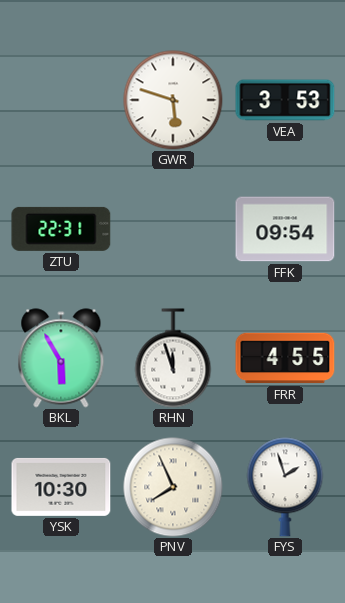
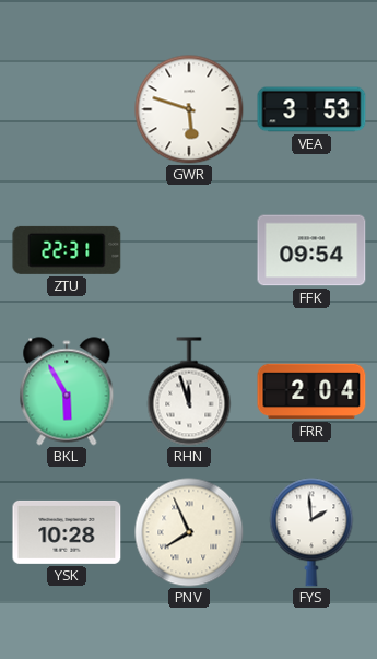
FRR: 4:55 -> 2:04 (311, 391)
YSK: 10:30 -> 10:28 (67, 532)
FYS: 1:57 -> 1:59 (311, 532)
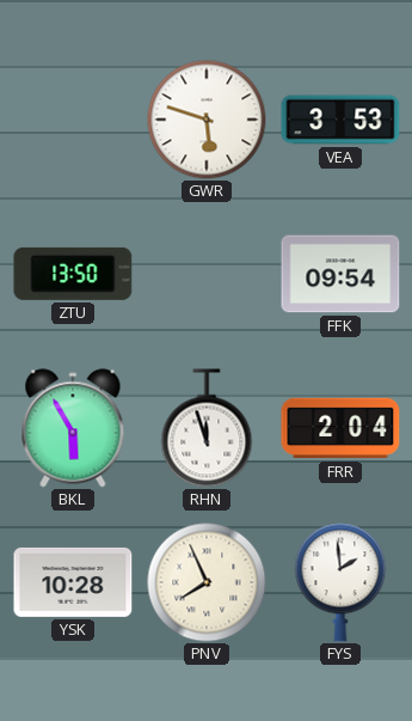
ZTU: 22:31 -> 13:50 (73, 274)
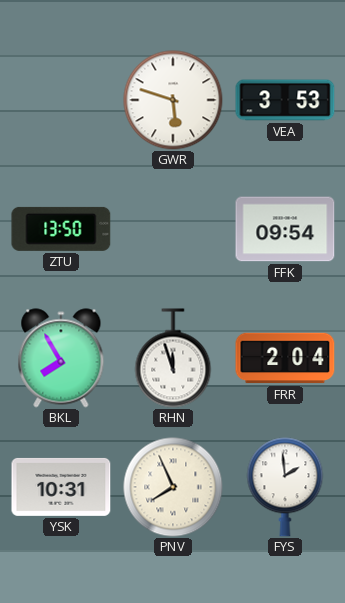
BKL: 5:55 -> 7:55 (61, 358)
YSK: 10:28 -> 10:31 (61, 487)
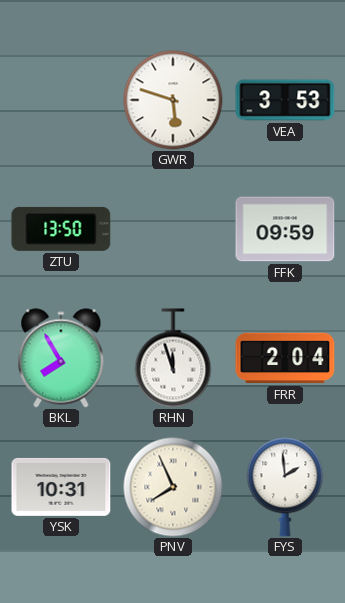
FFK: 09:54 -> 09:59 (285, 229)
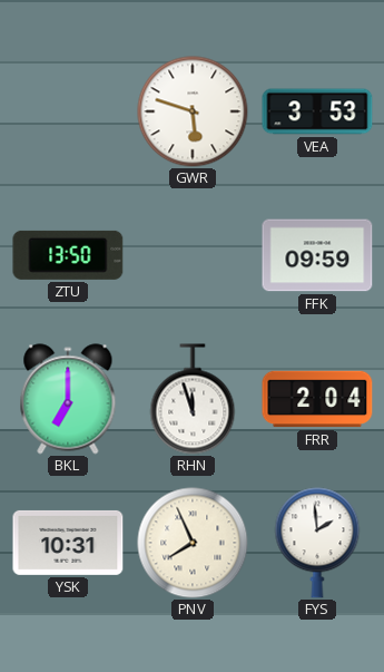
BKL: 7:55 -> 7:00 (68, 399)
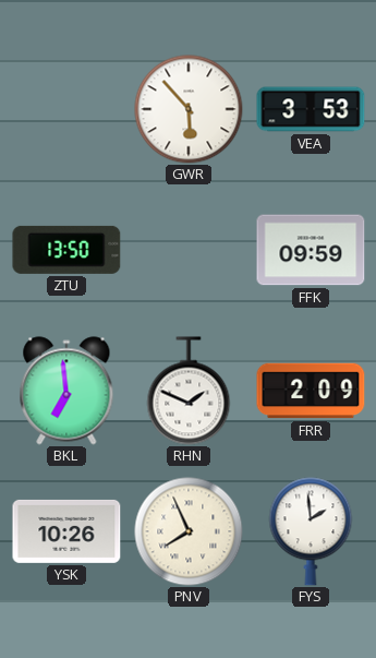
GWR: 5:48 -> 5:53 (189, 109)
BKL: 7:00 -> 6:59 (66, 391)
RHN: 11:57 -> 1:49 (189, 391)
FRR: 2:04 -> 2:09 (311, 391)
YSK: 10:31 -> 10:26 (66, 531)
